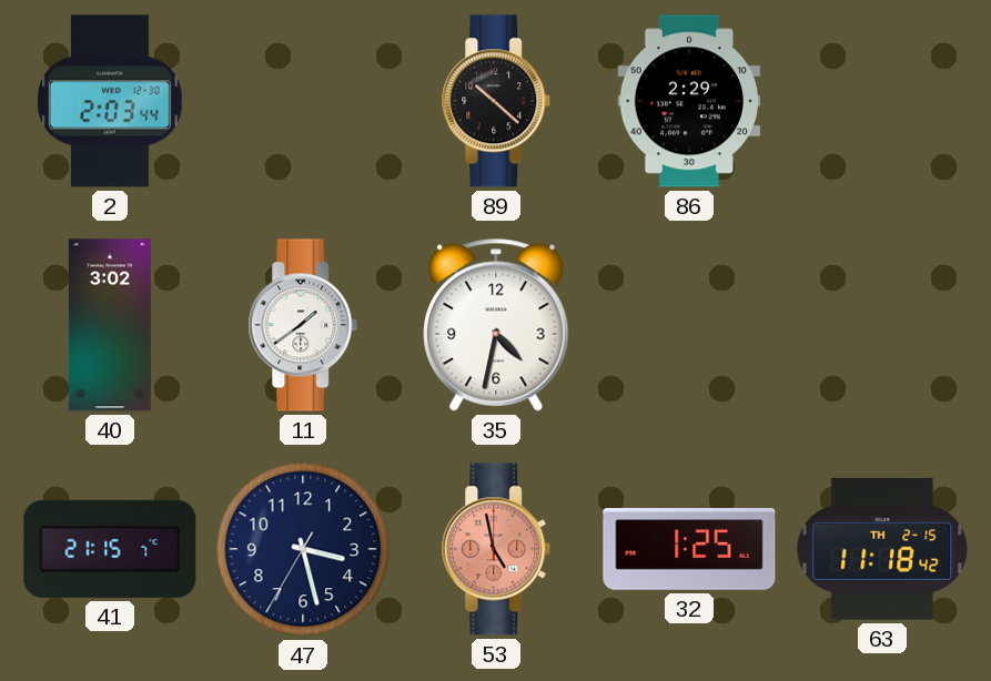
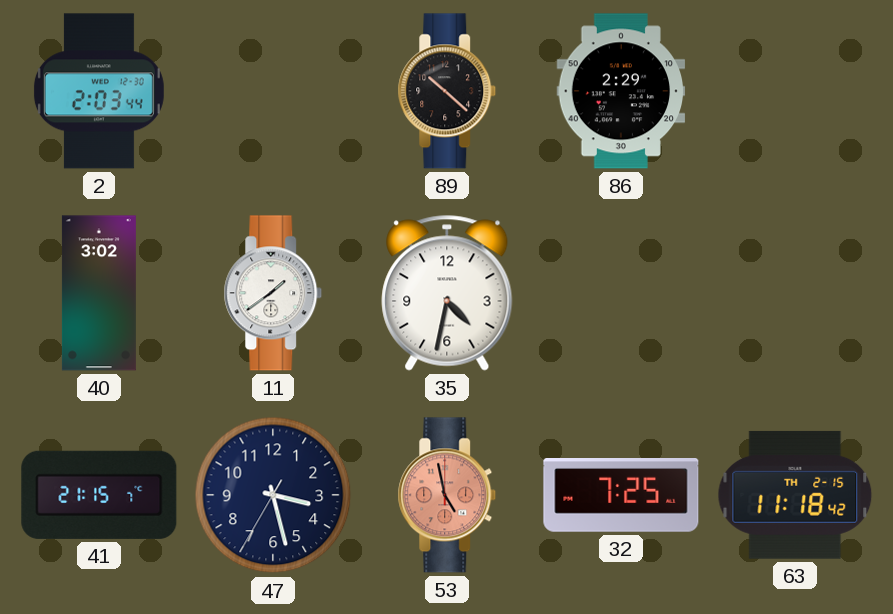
32: 1:25 -> 7:25 (621, 496)
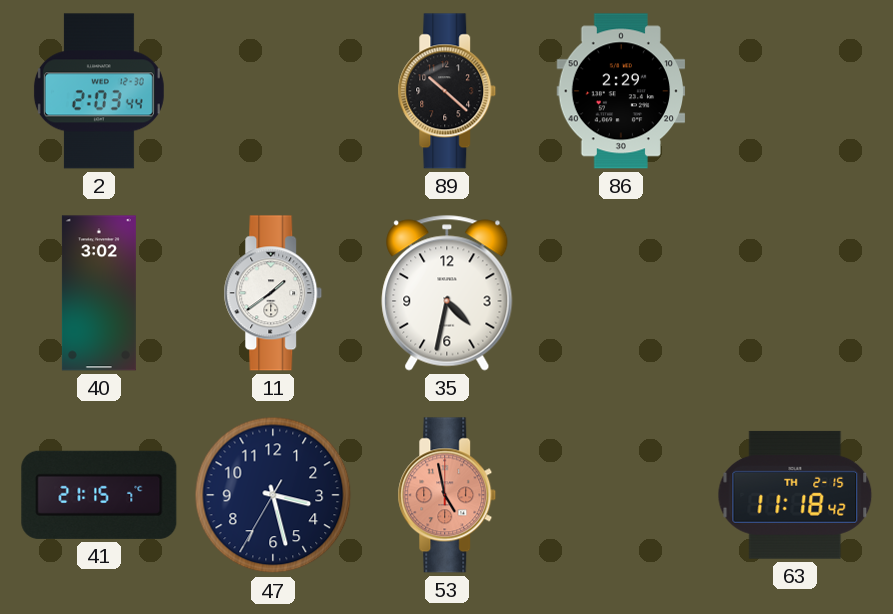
32: 7:25 -> none (621, 496)
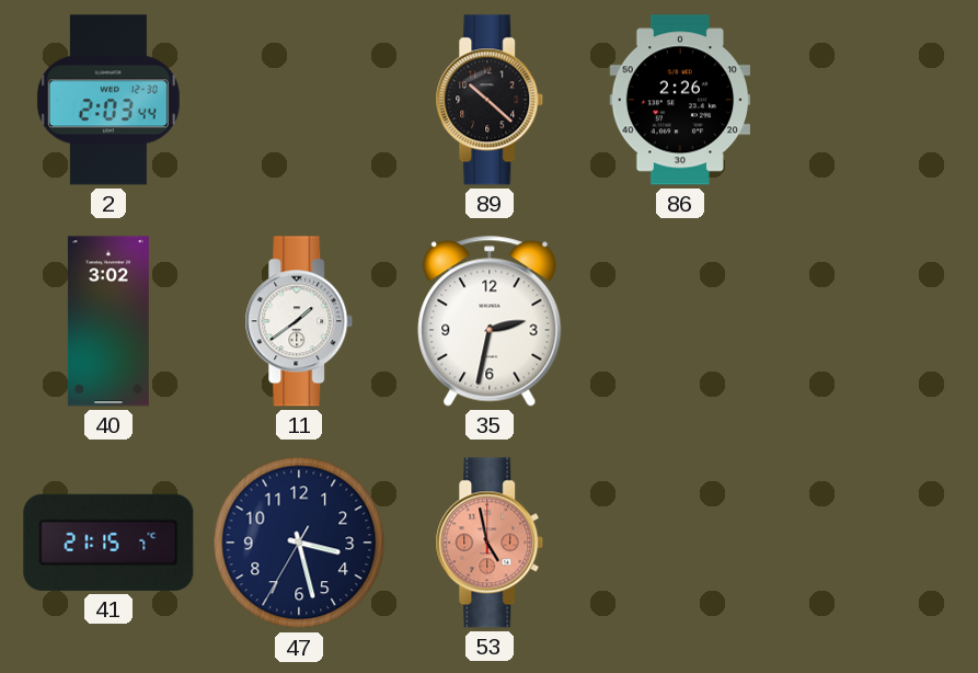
86: 2:29 -> 2:26 (680, 100)
35: 4:32 -> 2:32 (490, 321)
63: 11:18 -> none (795, 495)
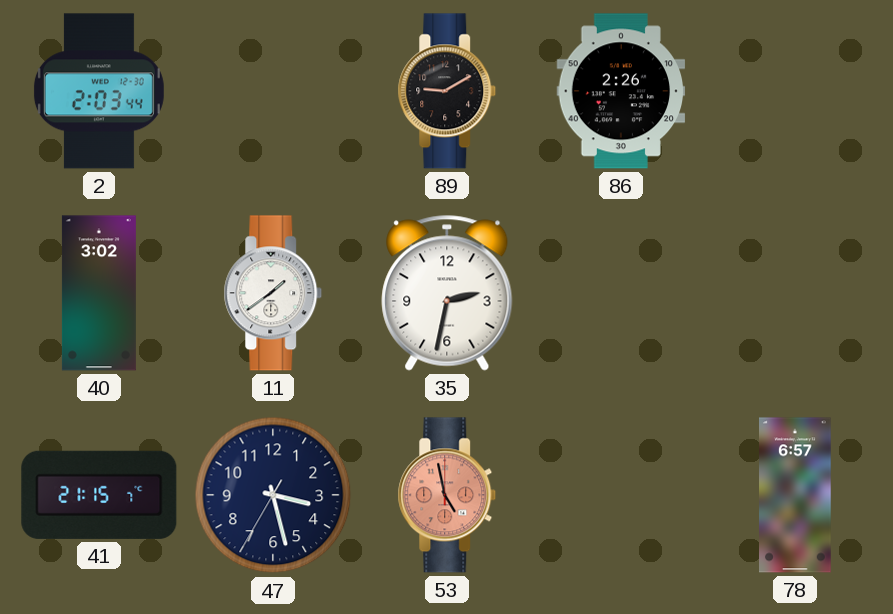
89: 10:22 -> 9:10 (447, 91)
78: none -> 6:57 (796, 495)
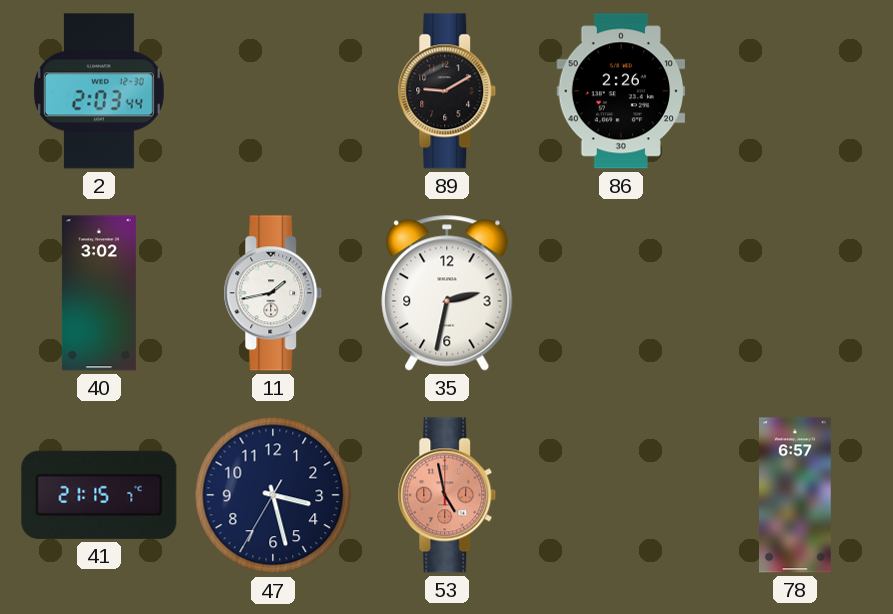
11: 1:39 -> 1:43 (273, 293)
